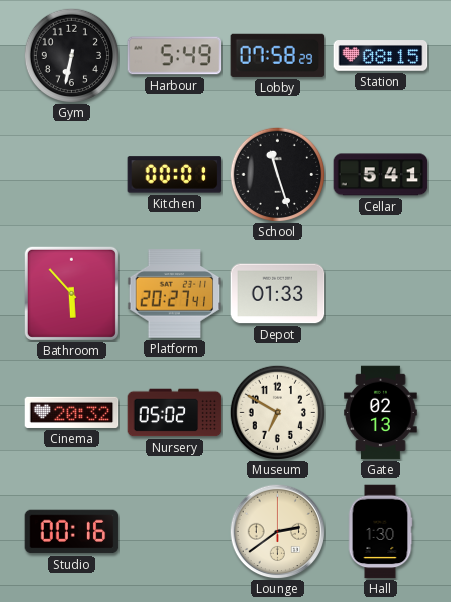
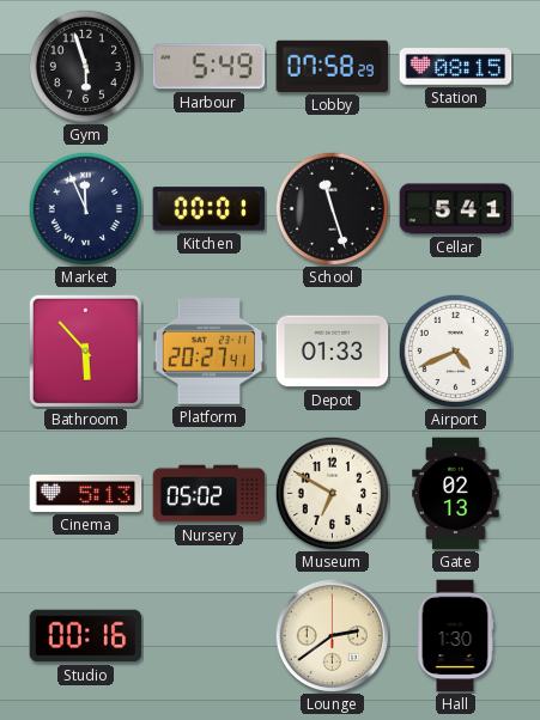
Gym: 6:32 -> 5:57 (85, 66)
Market: none -> 11:56 (85, 208)
Airport: none -> 4:41 (455, 350)
Cinema: 20:32 -> 5:13 (86, 493)
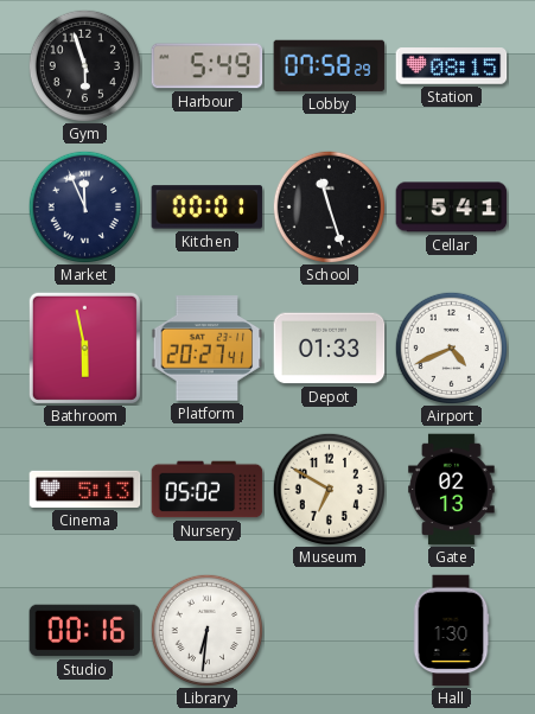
Bathroom: 5:53 -> 5:58 (84, 348)
Library: none -> 6:31 (206, 630)
Lounge: 2:39 -> none (332, 635)
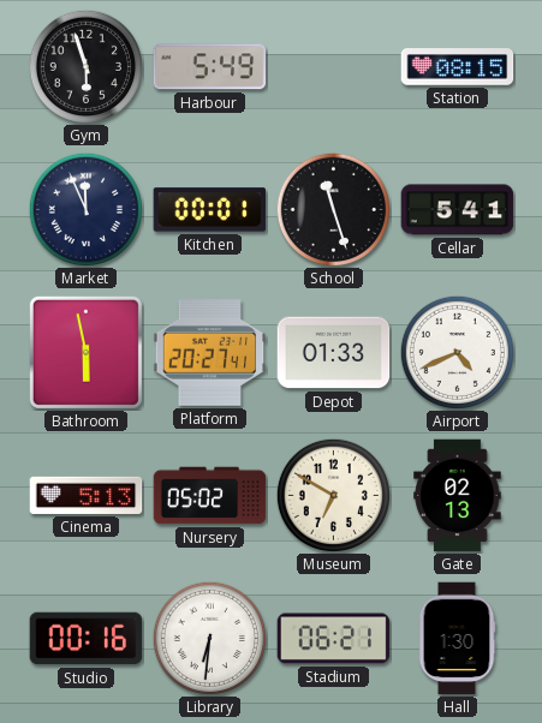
Lobby: 07:58 -> none (330, 65)
Stadium: none -> 06:21 (334, 639)
